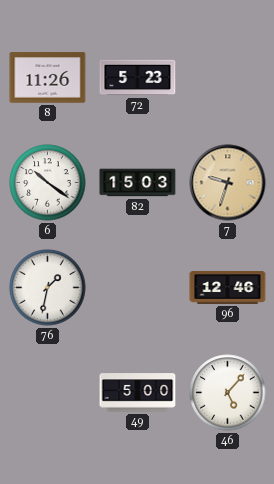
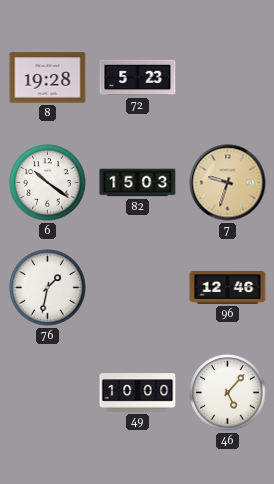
8: 11:26 -> 19:28 (48, 78)
49: 5:00 -> 10:00 (138, 393)
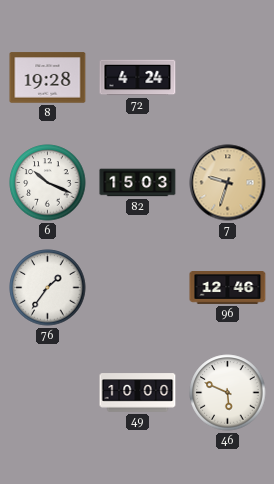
72: 5:23 -> 4:24 (138, 78)
6: 10:21 -> 10:19 (48, 183)
76: 1:32 -> 1:36 (48, 288)
46: 5:07 -> 5:49 (228, 393)
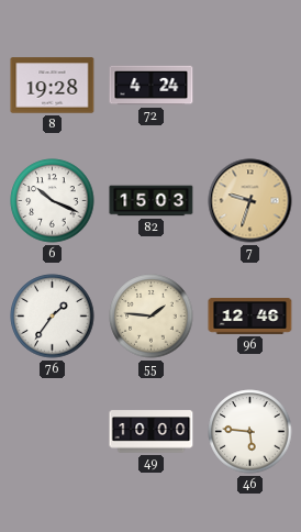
55: none -> 1:46 (152, 317)
46: 5:49 -> 5:46 (250, 432)
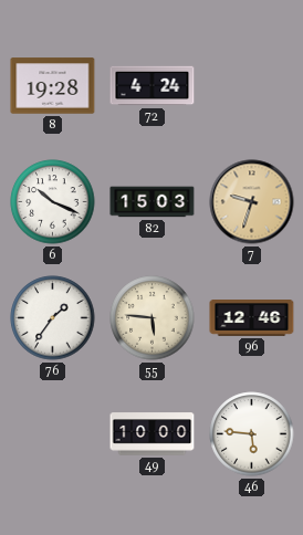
55: 1:46 -> 5:46 (153, 318)
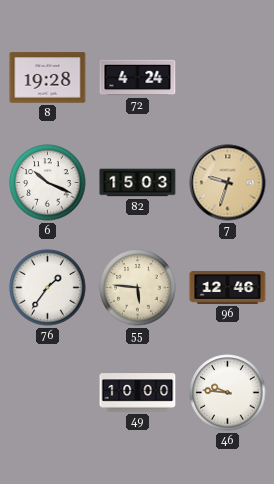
46: 5:46 -> 9:46 (228, 393)
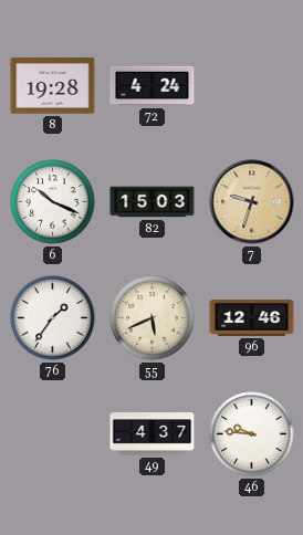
55: 5:46 -> 5:41 (153, 318)
49: 10:00 -> 4:37 (153, 434)
